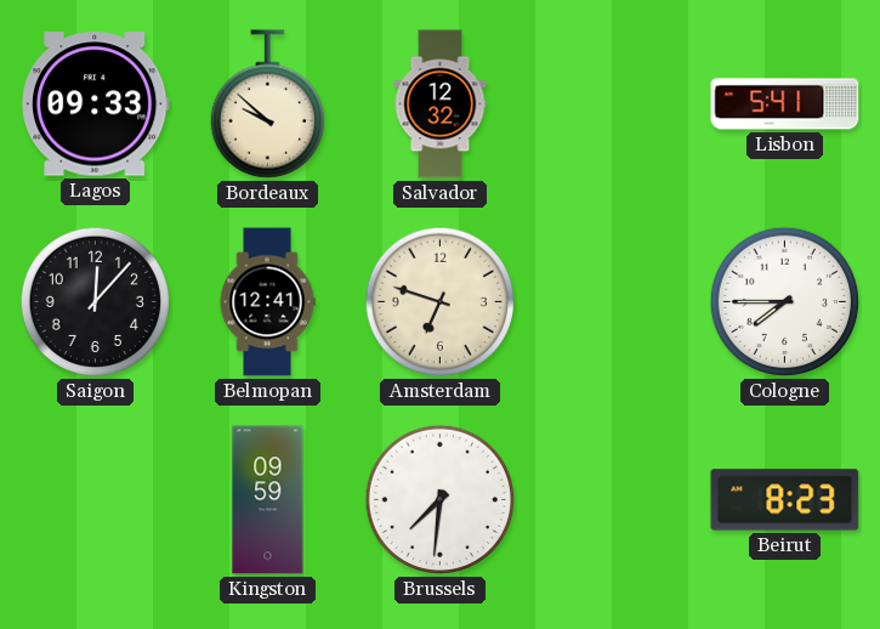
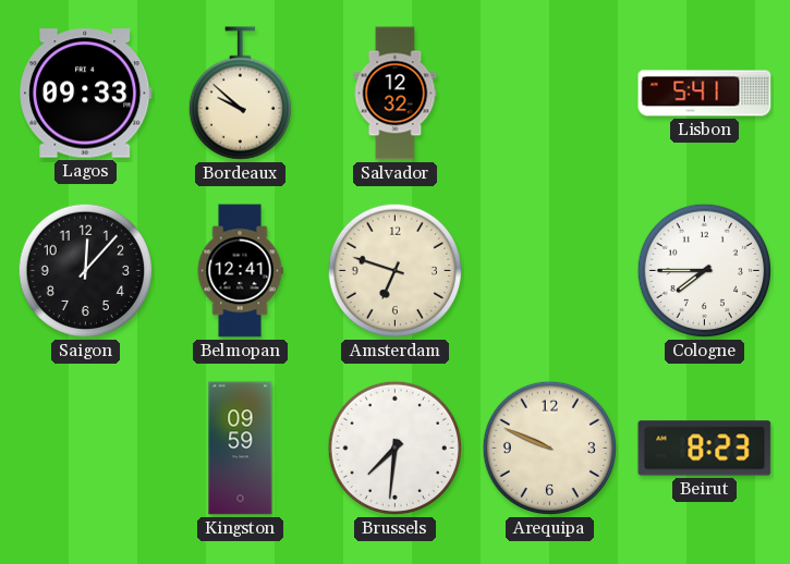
Arequipa: none -> 9:49 (550, 449)
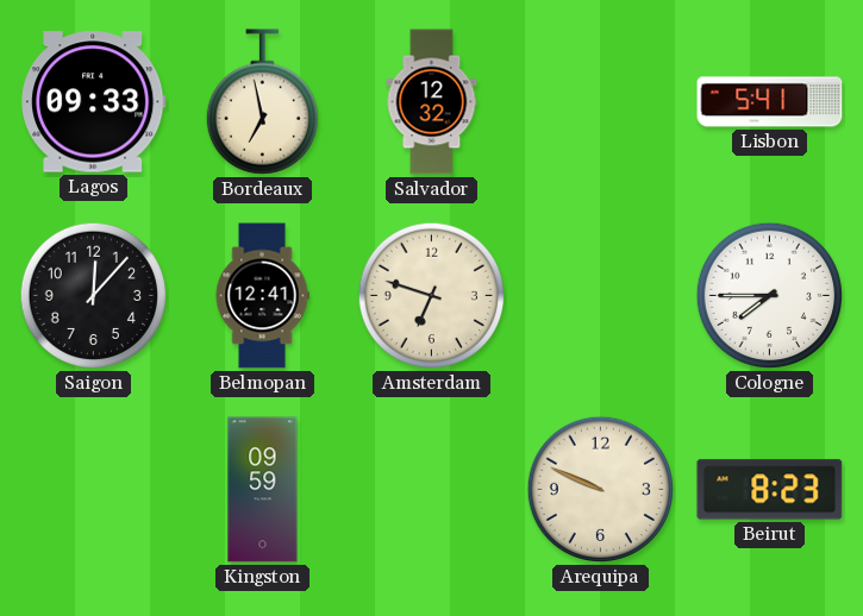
Bordeaux: 9:52 -> 6:58 (262, 102)
Brussels: 7:31 -> none (396, 449)
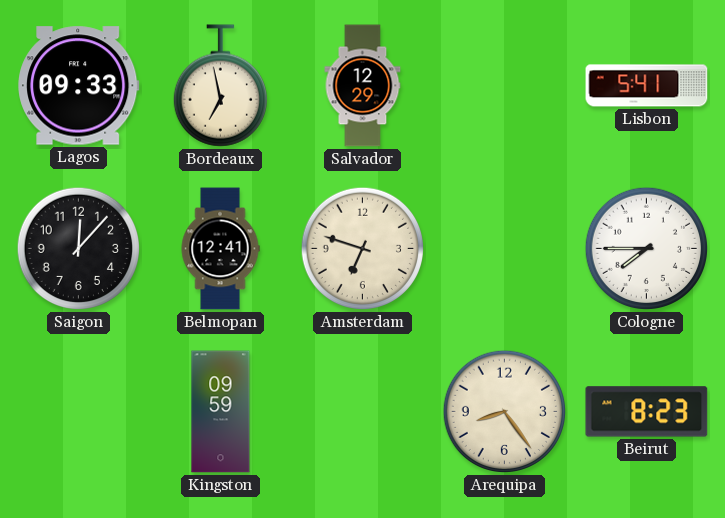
Salvador: 12:32 -> 12:29 (363, 86)
Arequipa: 9:49 -> 8:24 (505, 412)
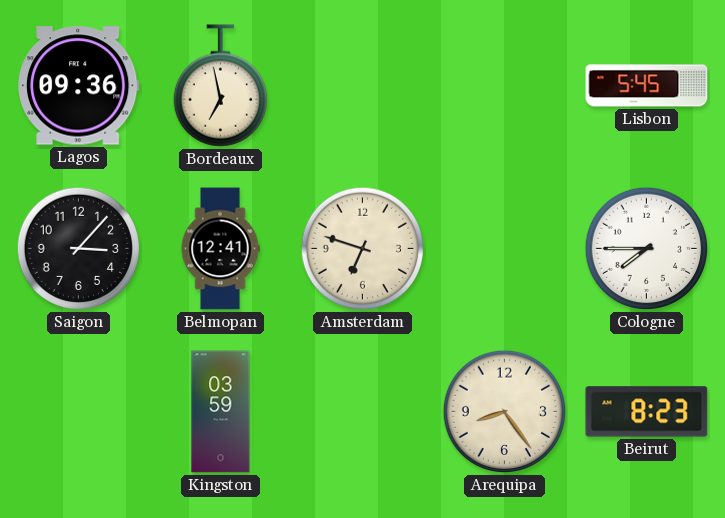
Lagos: 09:33 -> 09:36 (79, 86)
Salvador: 12:29 -> none (363, 86)
Lisbon: 5:41 -> 5:45 (647, 86)
Saigon: 12:07 -> 3:07 (79, 249)
Kingston: 09:59 -> 03:59 (221, 412)
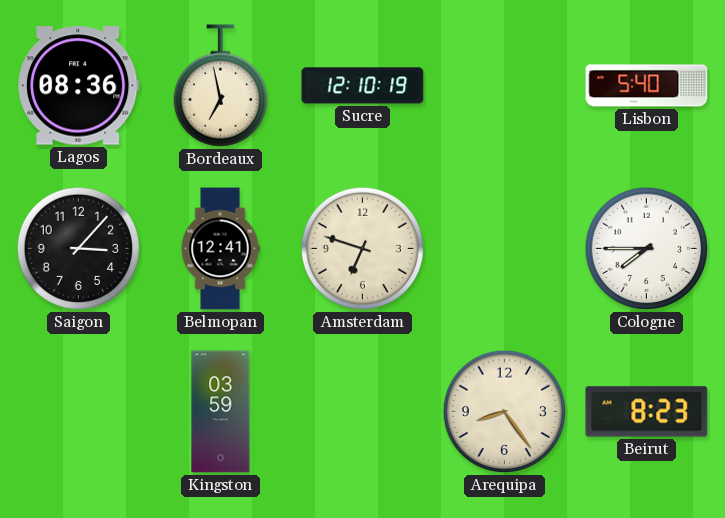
Lagos: 09:36 -> 08:36 (79, 86)
Sucre: none -> 12:10 (363, 86)
Lisbon: 5:45 -> 5:40 (647, 86)
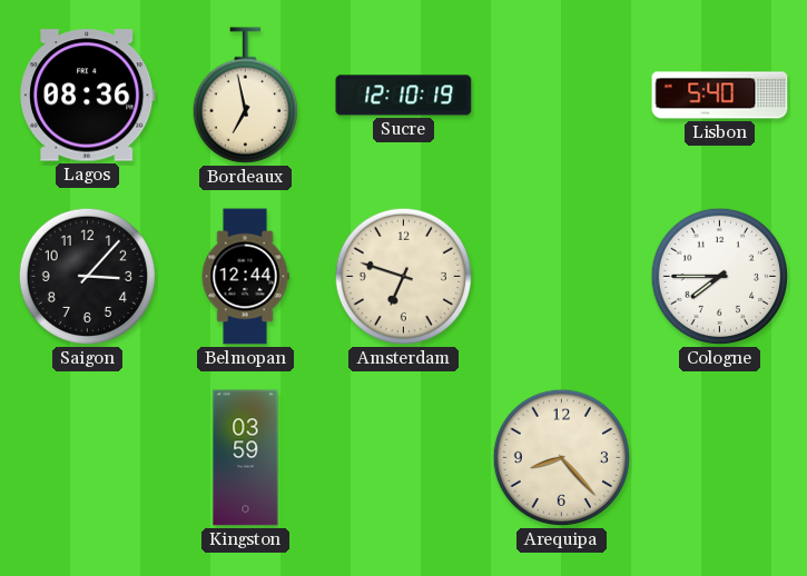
Belmopan: 12:41 -> 12:44 (245, 277)
Arequipa: 8:24 -> 8:23 (562, 458)
Beirut: 8:23 -> none (647, 412)
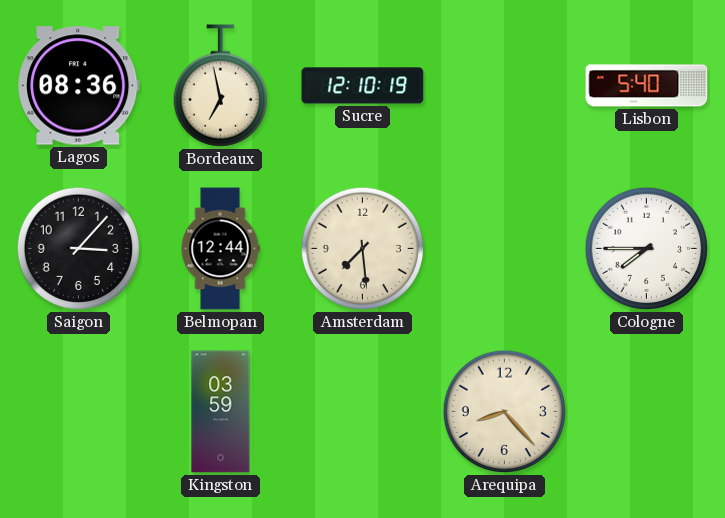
Amsterdam: 6:48 -> 7:29 (363, 249)
